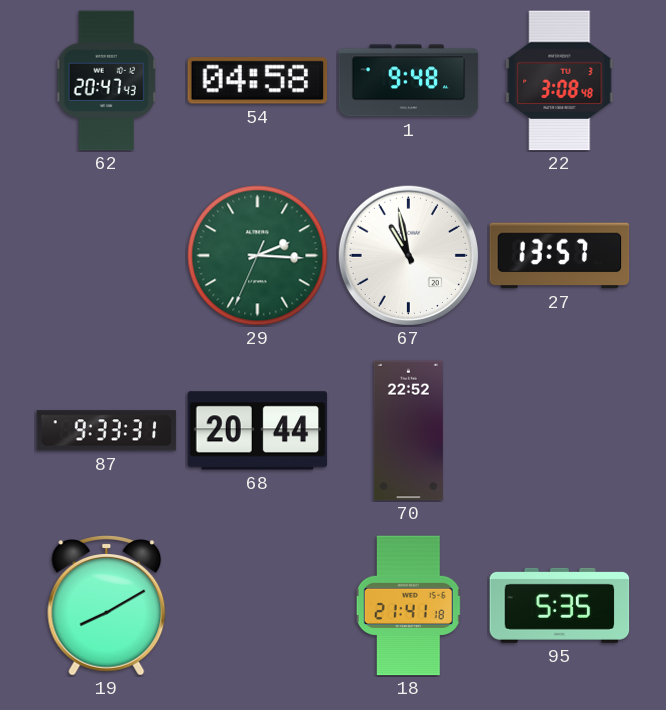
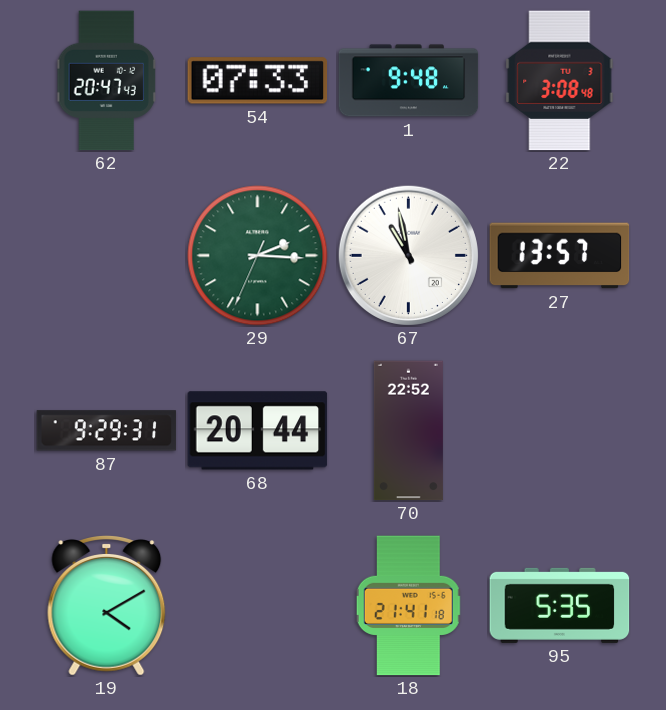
54: 04:58 -> 07:33 (258, 81)
87: 9:33 -> 9:29 (107, 431)
19: 8:10 -> 4:10 (107, 606)
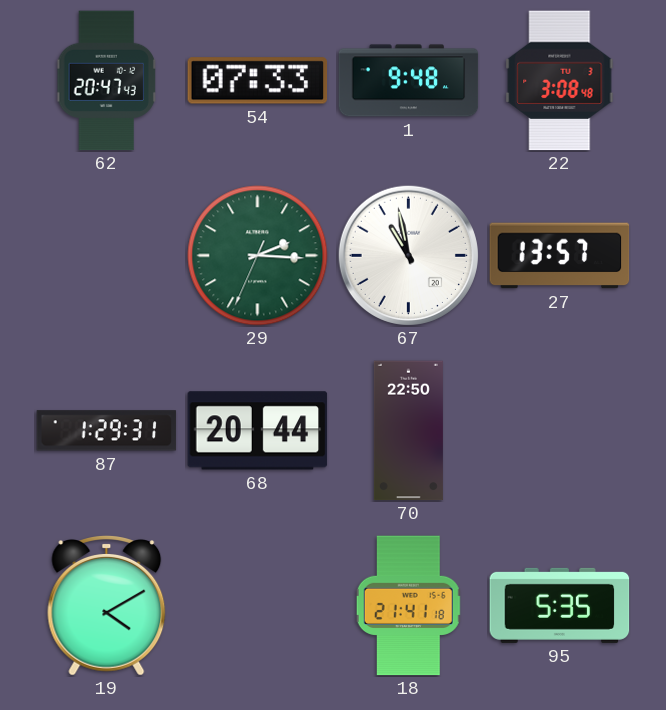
87: 9:29 -> 1:29 (107, 431)
70: 22:52 -> 22:50 (408, 431)
